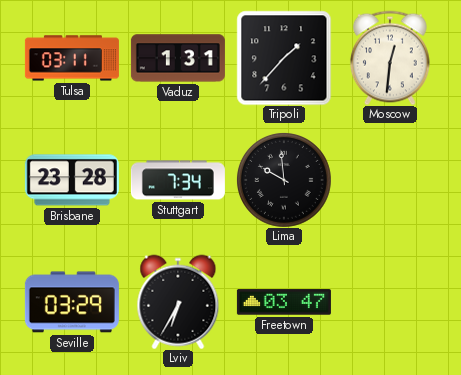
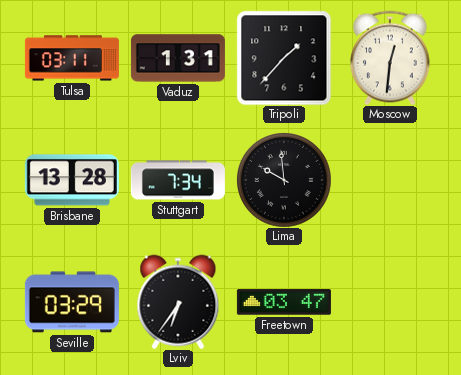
Brisbane: 23:28 -> 13:28 (72, 180)
Lviv: 6:35 -> 6:36 (178, 302)
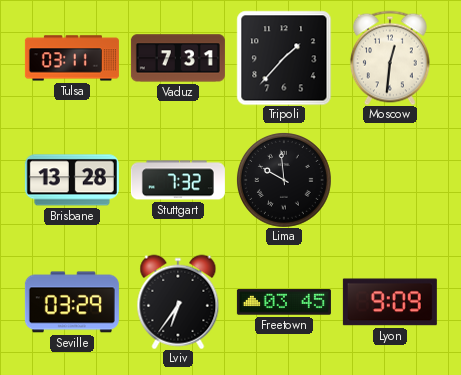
Vaduz: 1:31 -> 7:31 (178, 58)
Stuttgart: 7:34 -> 7:32 (178, 180)
Freetown: 03:47 -> 03:45 (284, 302)
Lyon: none -> 9:09 (390, 302)
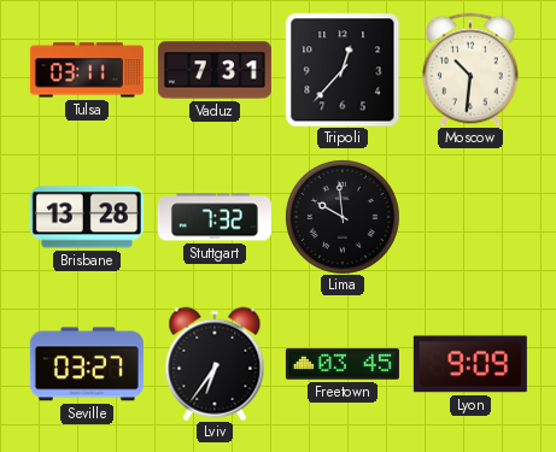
Tripoli: 1:37 -> 12:37 (343, 70)
Moscow: 12:31 -> 10:31 (470, 70)
Seville: 03:29 -> 03:27 (87, 364)
